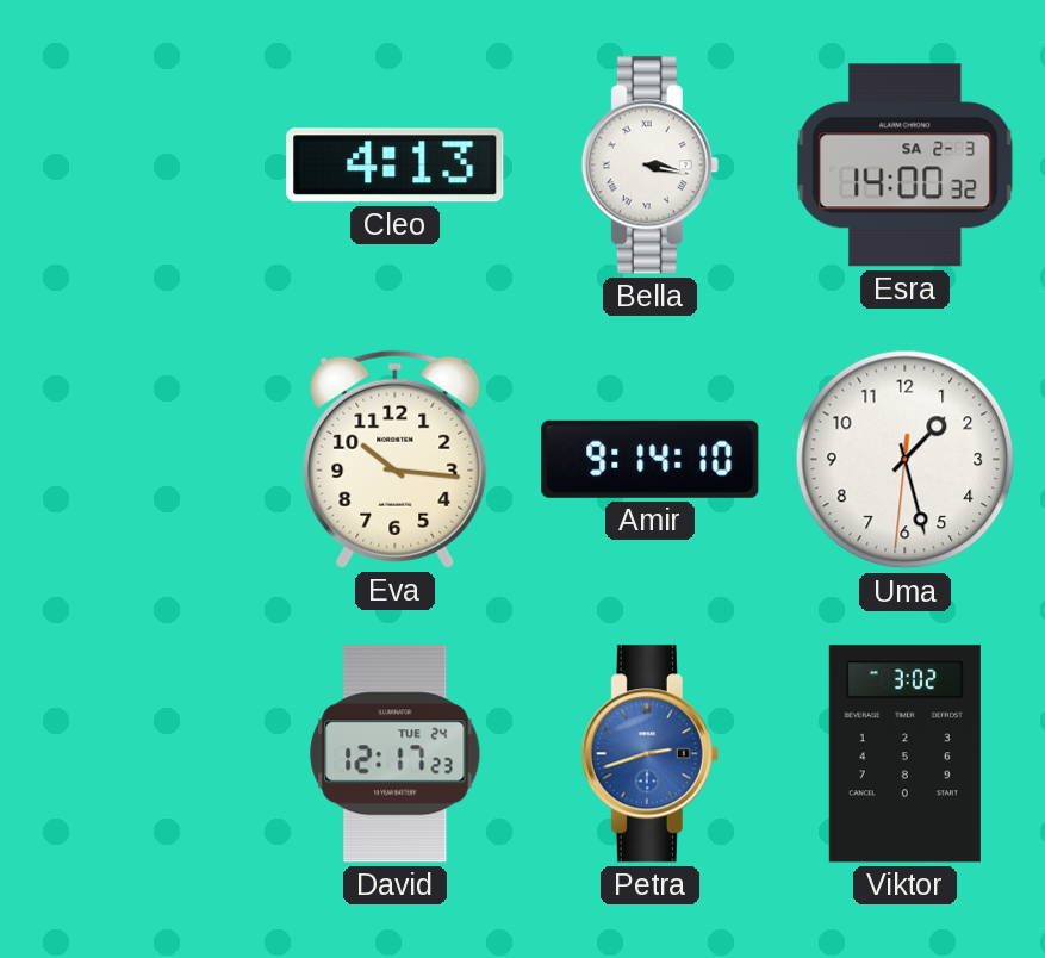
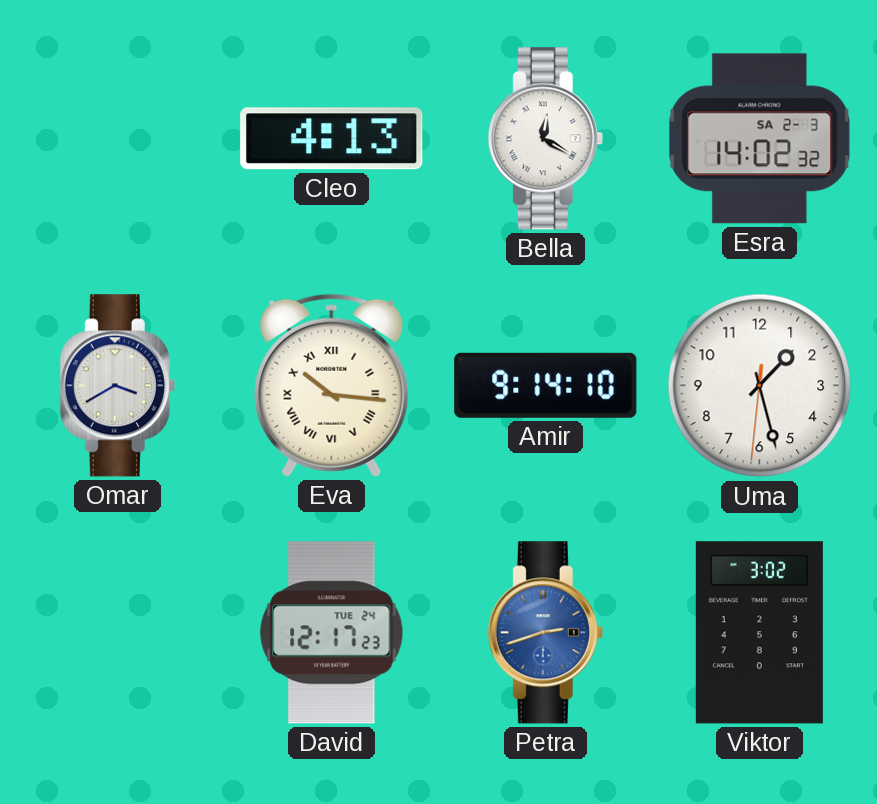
Bella: 3:17 -> 12:20 (545, 139)
Esra: 14:00 -> 14:02 (760, 139)
Omar: none -> 3:40 (117, 386)
Eva numerals: Arabic -> Roman (332, 385)
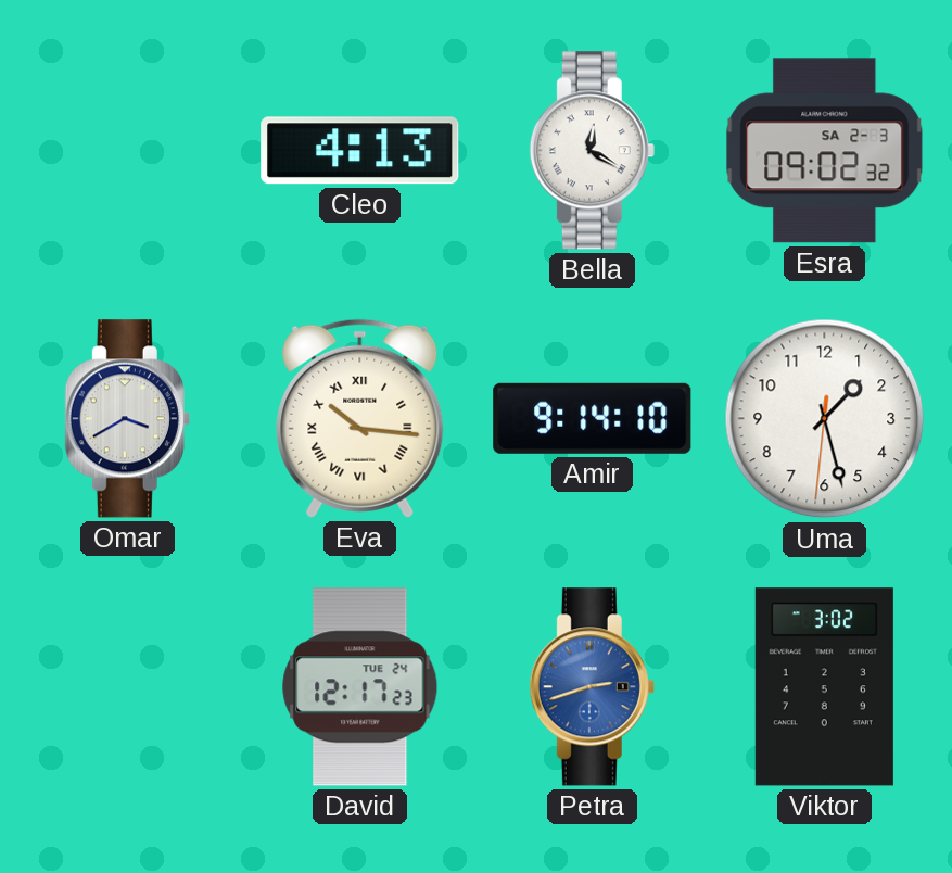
Esra: 14:02 -> 09:02 (825, 151)
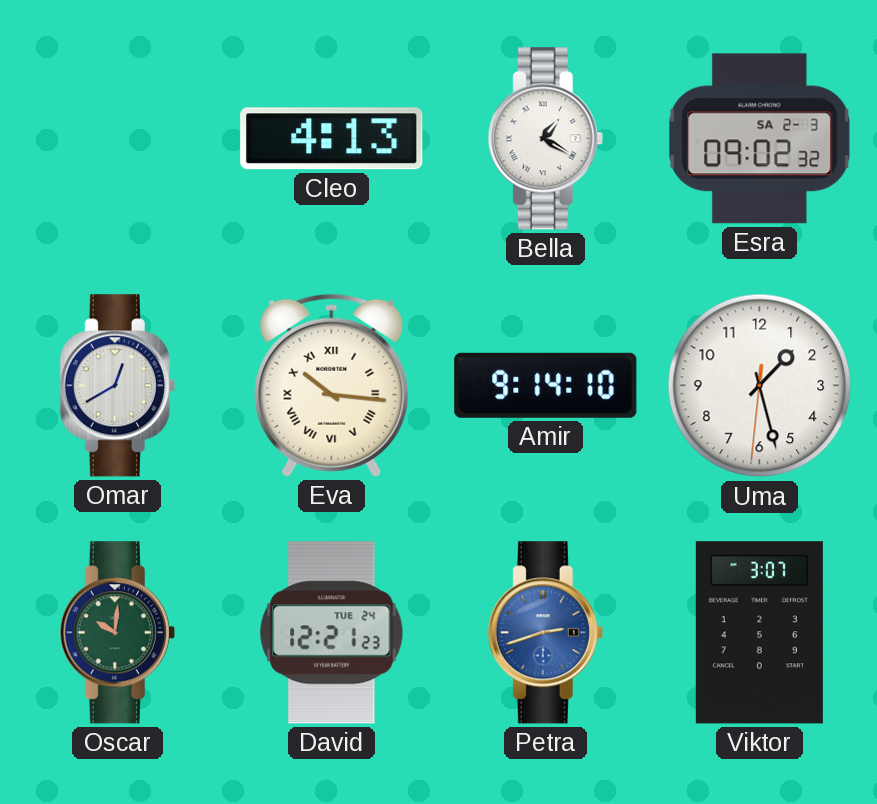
Bella: 12:20 -> 1:20 (545, 139)
Omar: 3:40 -> 12:40 (117, 386)
Oscar: none -> 10:01 (117, 633)
David: 12:17 -> 12:21 (332, 633)
Viktor: 3:02 -> 3:07 (759, 633)
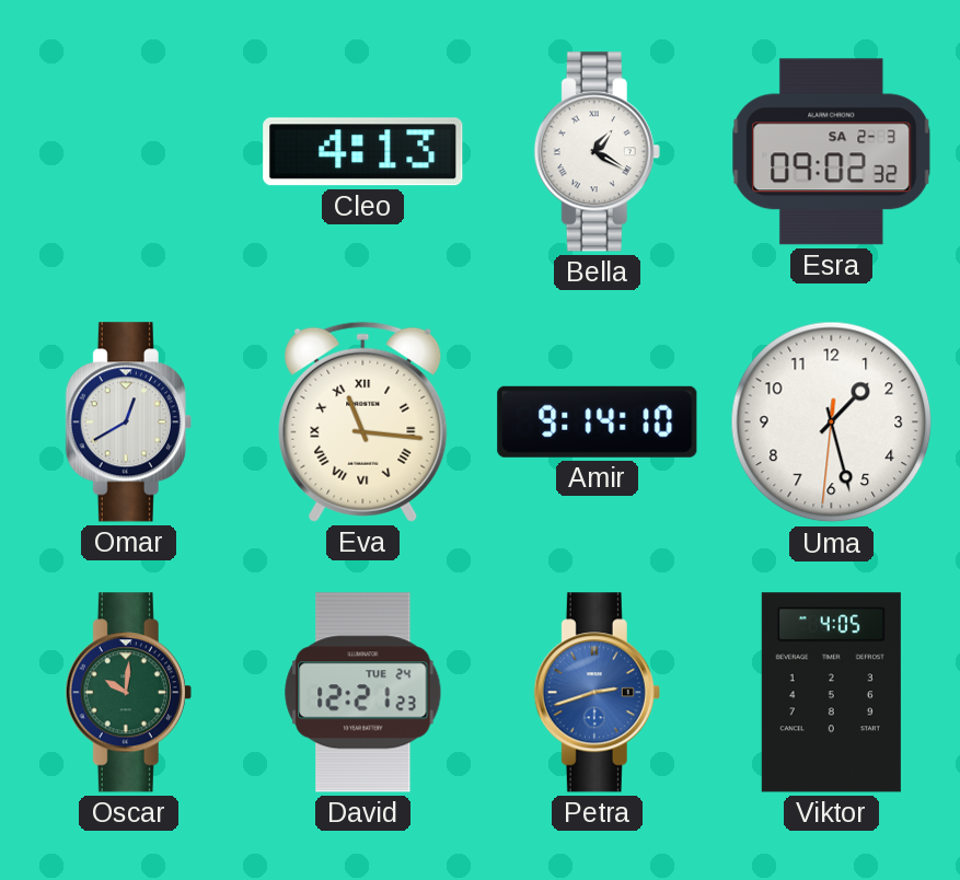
Eva: 10:16 -> 11:16 (363, 421)
Viktor: 3:07 -> 4:05 (831, 693)
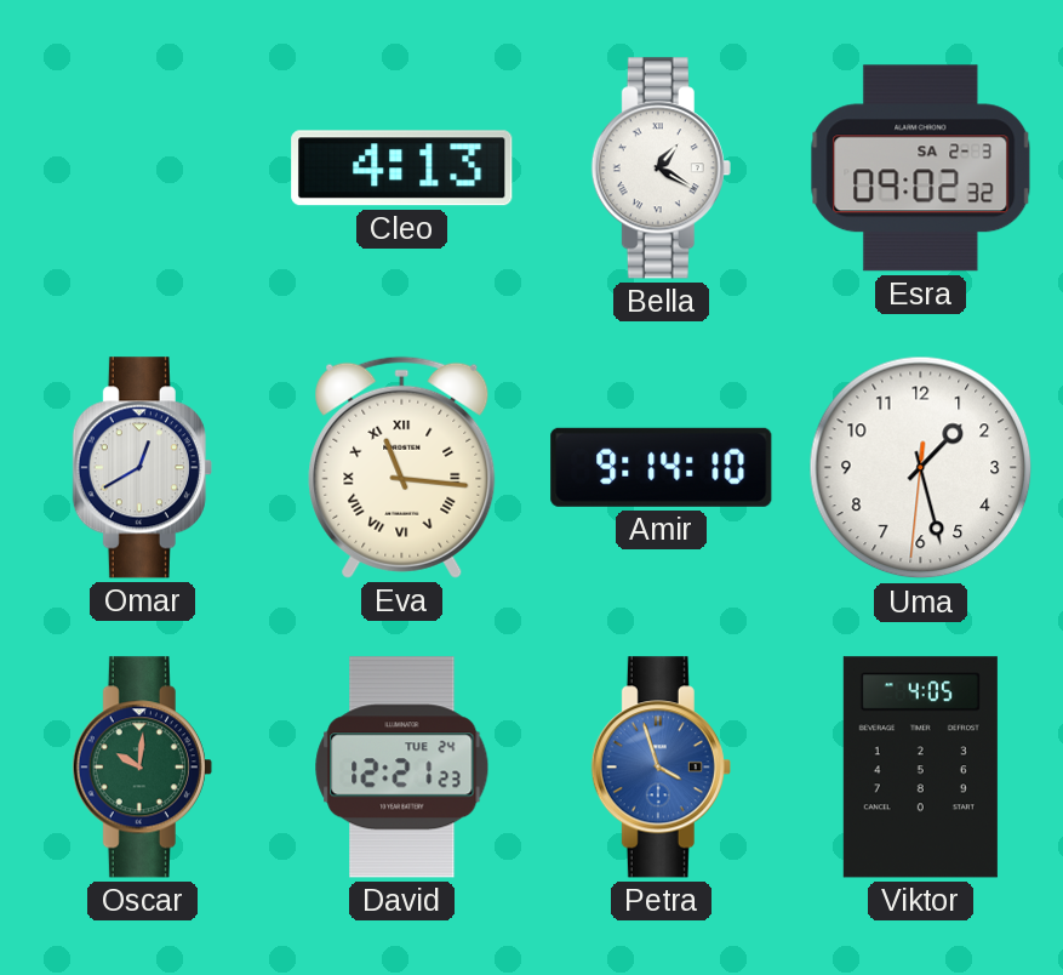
Petra: 2:42 -> 3:57 (661, 768)
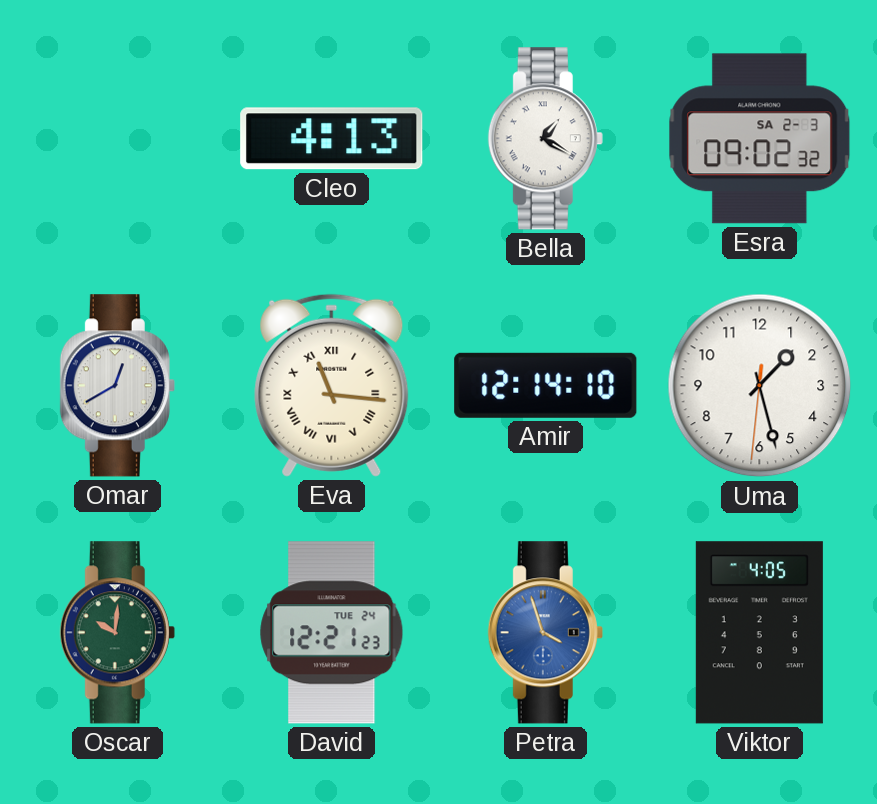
Amir: 9:14 -> 12:14 (546, 385)
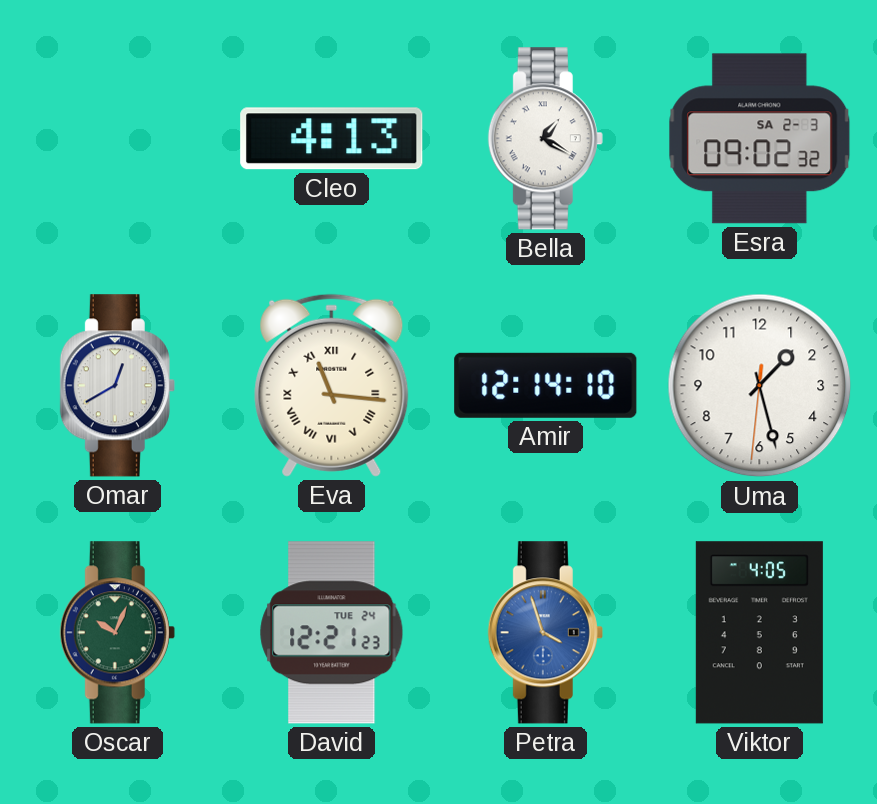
Oscar: 10:01 -> 10:04 (117, 633)
